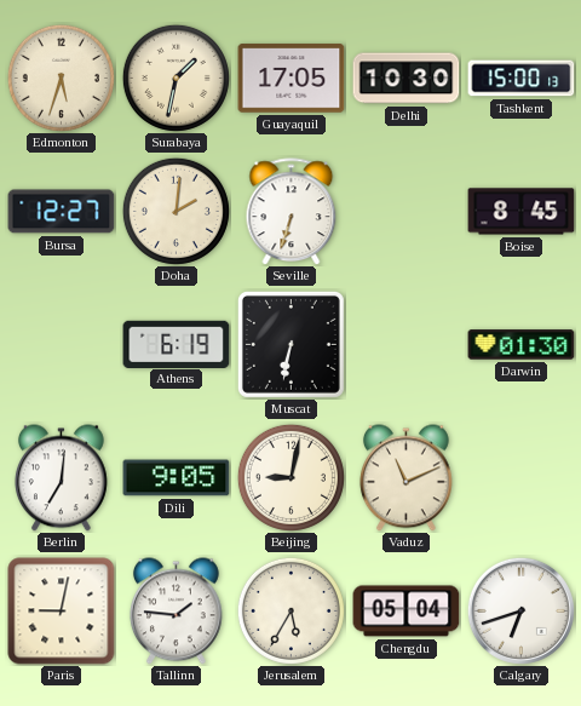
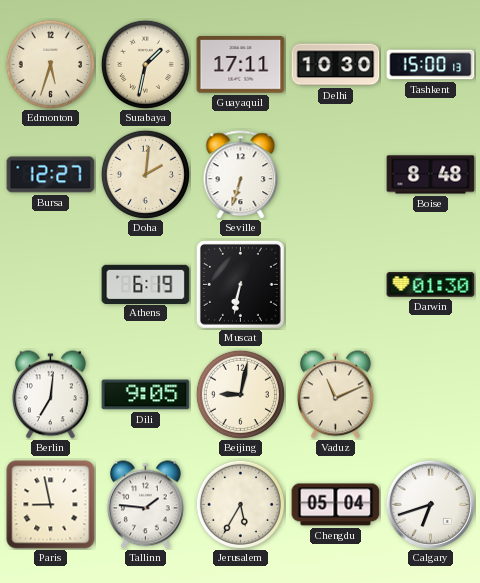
Guayaquil: 17:05 -> 17:11 (241, 65)
Boise: 8:45 -> 8:48 (431, 175)
Paris: 9:02 -> 8:58 (51, 505)
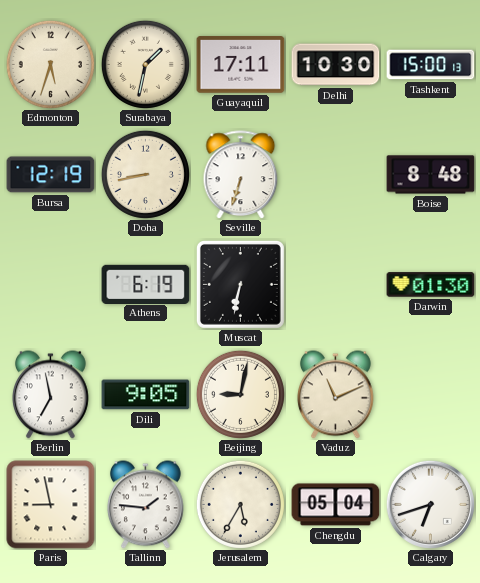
Bursa: 12:27 -> 12:19 (51, 175)
Doha: 2:01 -> 8:43 (145, 174)
Berlin: 7:01 -> 6:58 (50, 395)
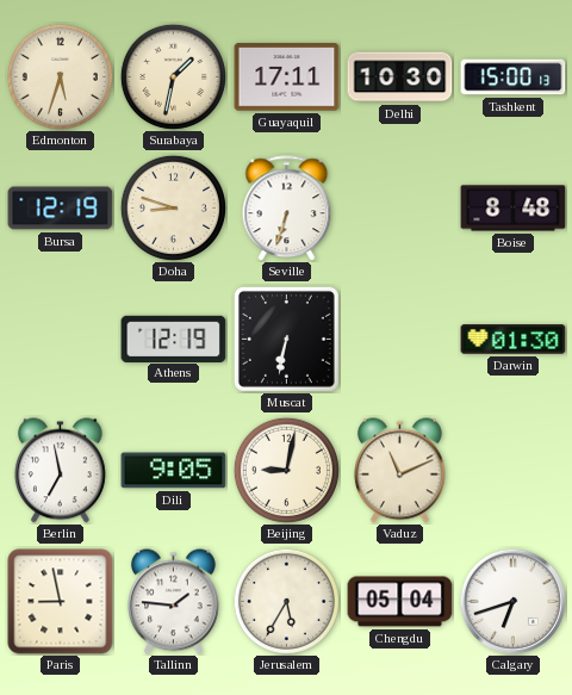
Doha: 8:43 -> 8:48 (173, 207)
Athens: 6:19 -> 12:19 (174, 339)
